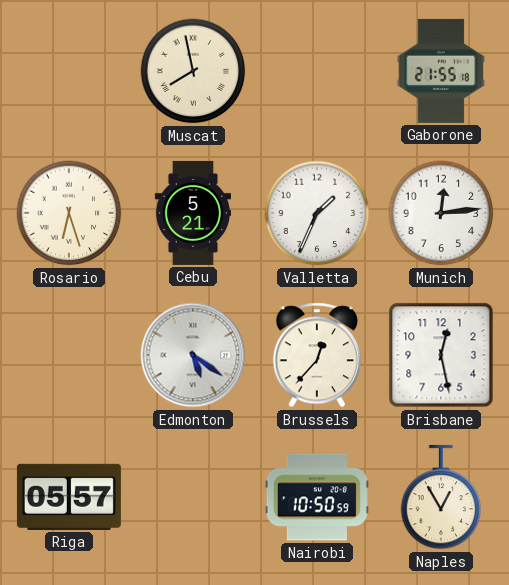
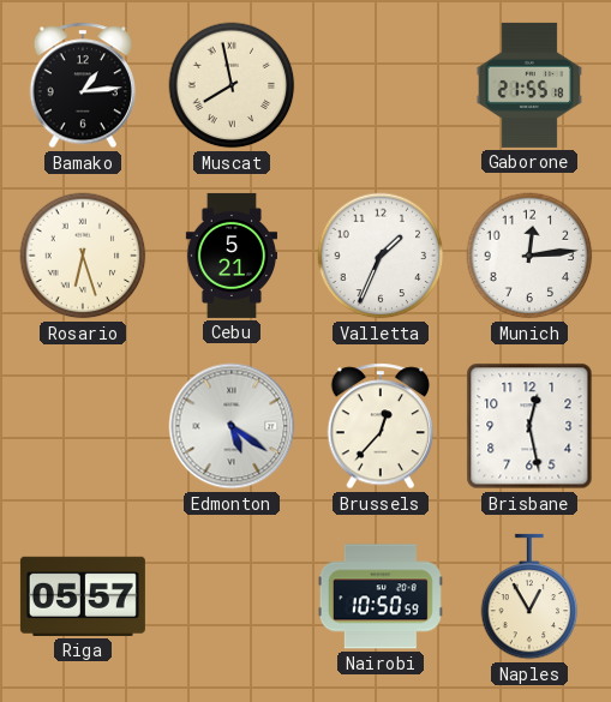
Bamako: none -> 1:14 (82, 85)
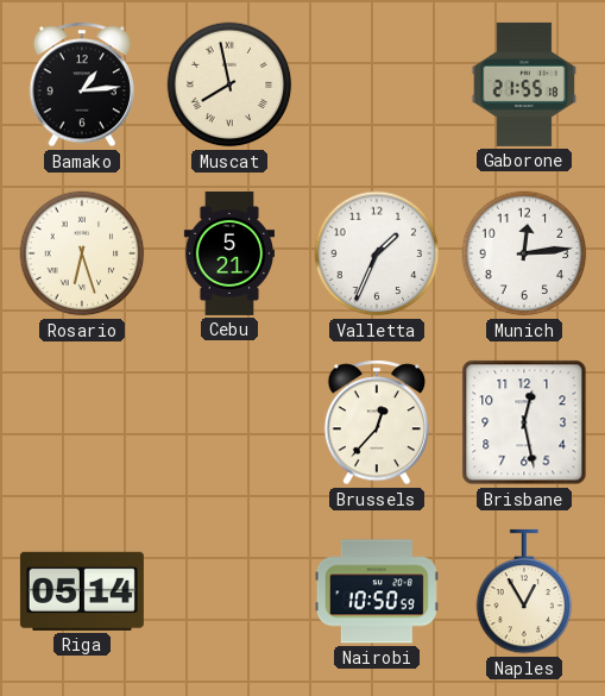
Edmonton: 5:21 -> none (232, 426)
Riga: 05:57 -> 05:14 (82, 591)
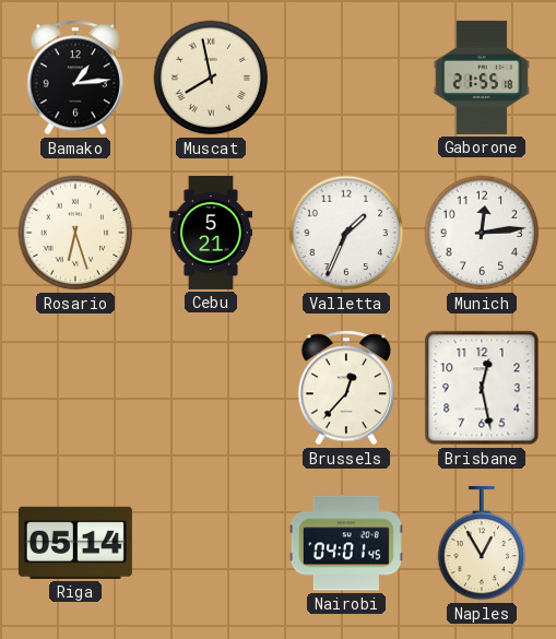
Nairobi: 10:50 -> 04:01 (346, 543)
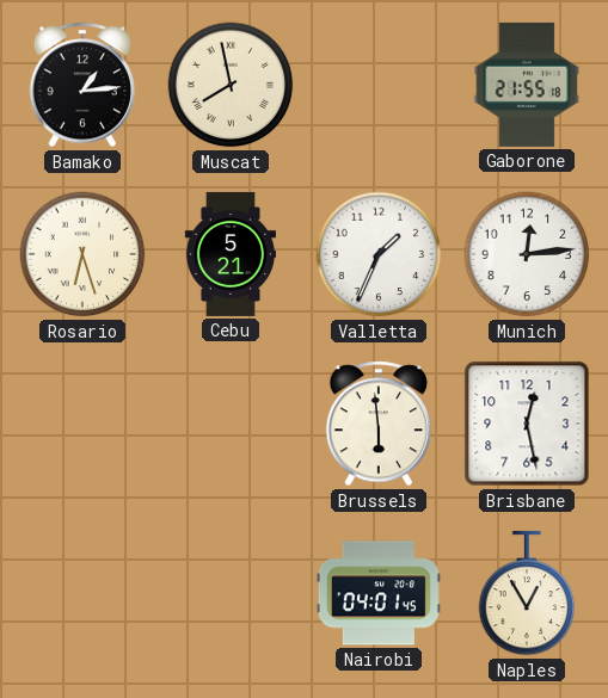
Brussels: 12:37 -> 5:59 (377, 424)
Riga: 05:14 -> none (75, 543)
